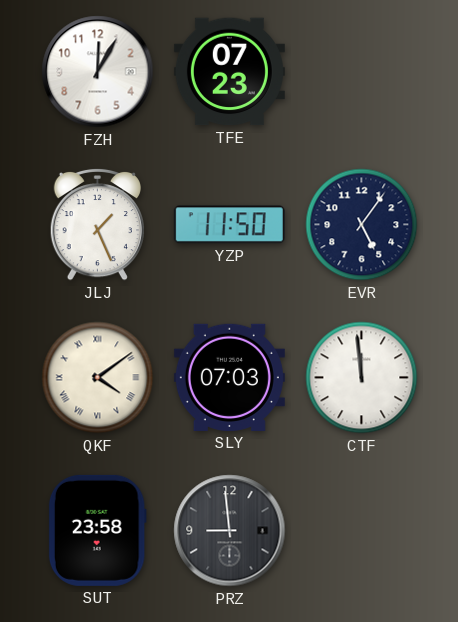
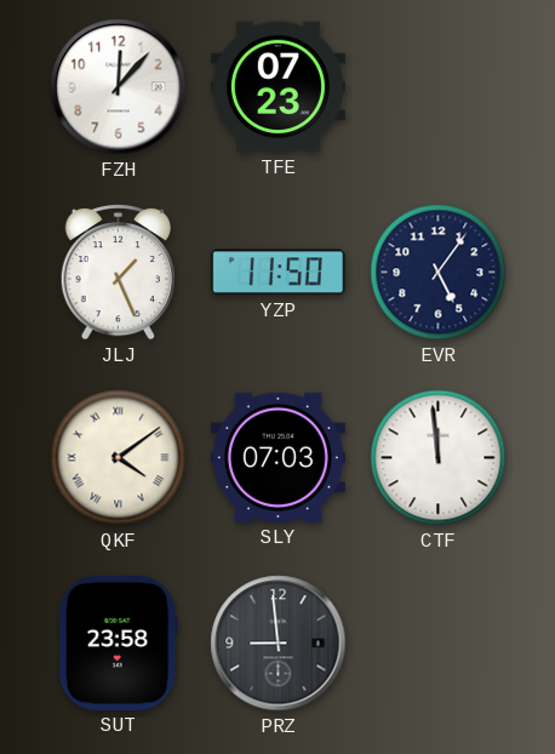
FZH: 12:05 -> 12:07 (119, 87)
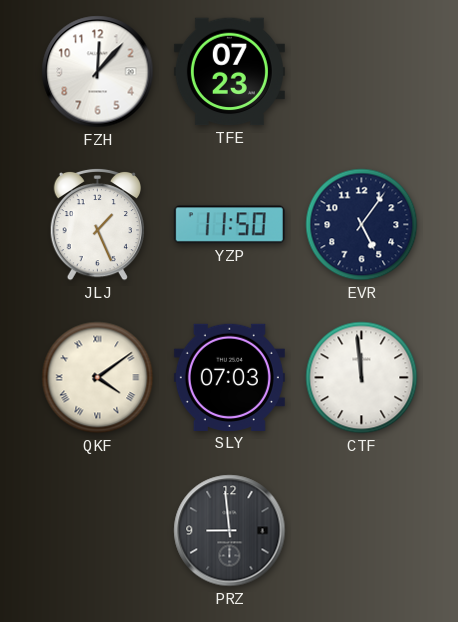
SUT: 23:58 -> none (118, 642)
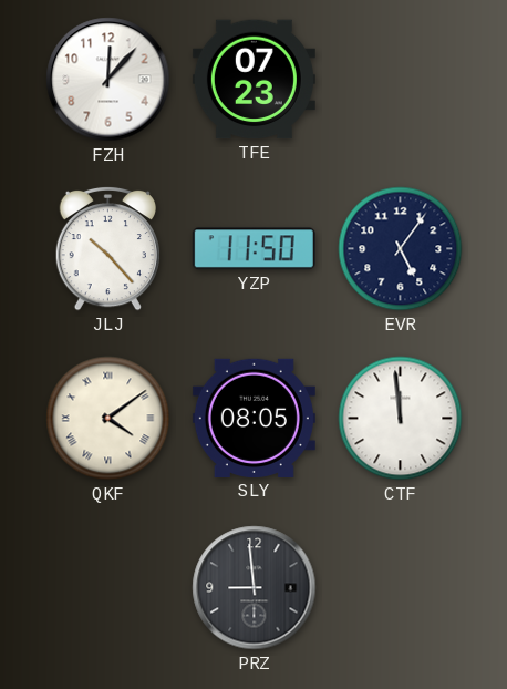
JLJ: 1:26 -> 10:23 (107, 248)
SLY: 07:03 -> 08:05 (253, 418)
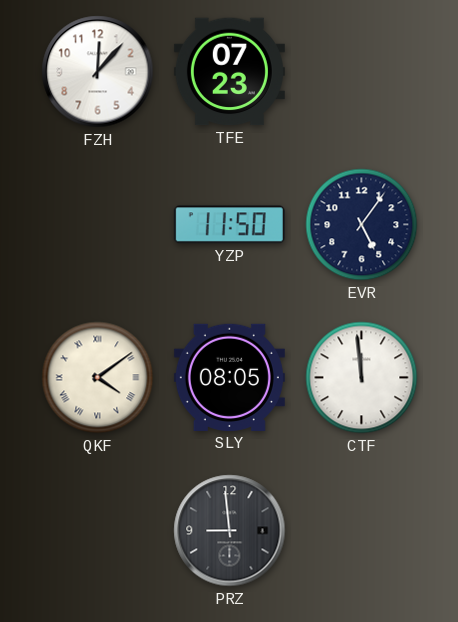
JLJ: 10:23 -> none (107, 248)
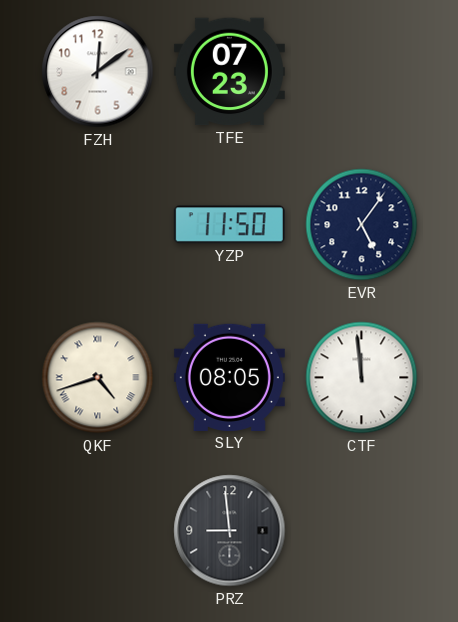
FZH: 12:07 -> 12:09 (98, 72)
QKF: 4:09 -> 4:42 (98, 378)
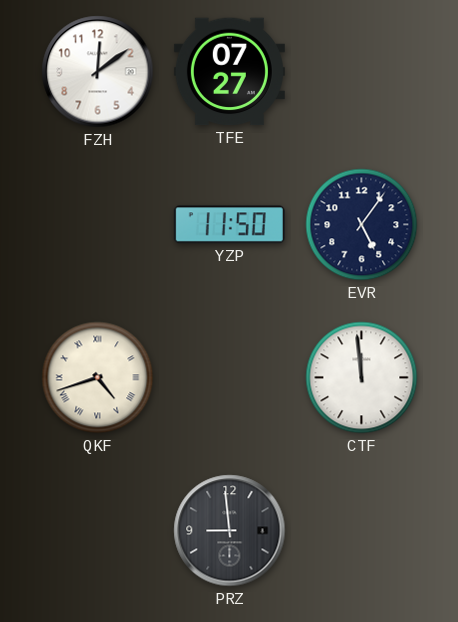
TFE: 07:23 -> 07:27 (229, 72)
SLY: 08:05 -> none (229, 377)
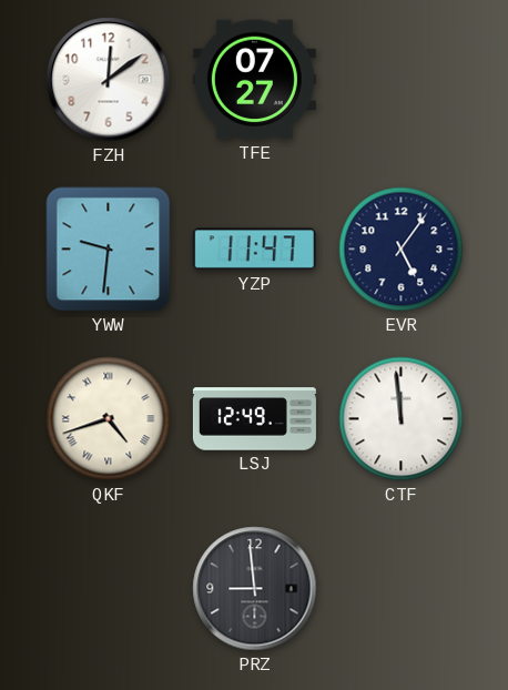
YWW: none -> 9:31 (109, 250)
YZP: 11:50 -> 11:47 (254, 250)
LSJ: none -> 12:49 (254, 419)
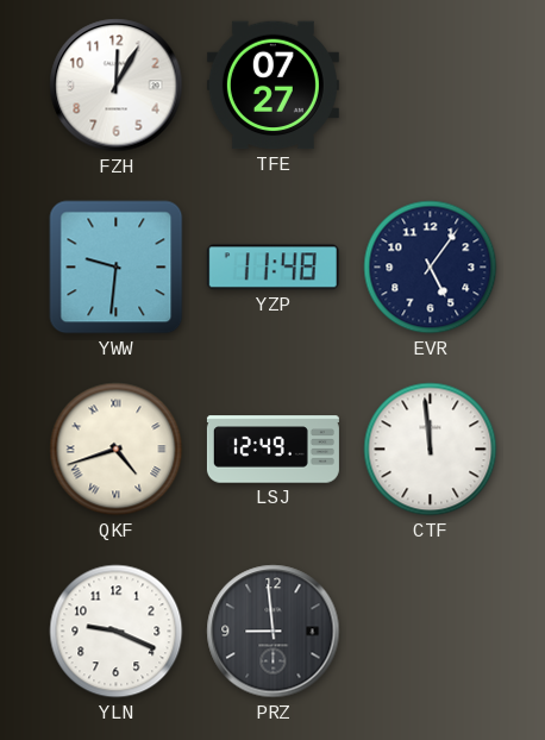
FZH: 12:09 -> 12:05 (117, 86)
YZP: 11:47 -> 11:48 (272, 268)
YLN: none -> 9:19 (117, 632)
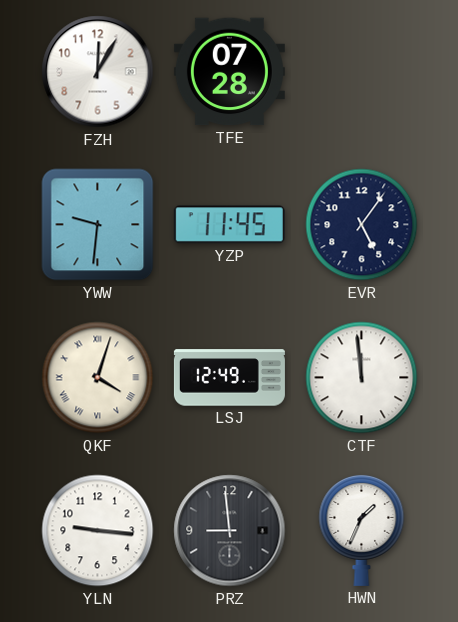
TFE: 07:27 -> 07:28 (229, 72)
YZP: 11:48 -> 11:45 (229, 225)
QKF: 4:42 -> 4:03 (98, 378)
YLN: 9:19 -> 9:16 (98, 531)
HWN: none -> 1:34 (362, 530)
